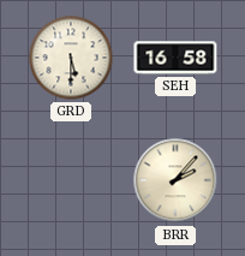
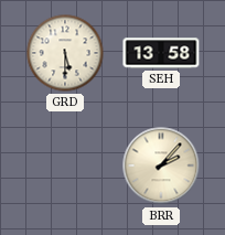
SEH: 16:58 -> 13:58 (161, 53)
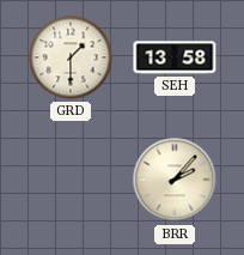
GRD: 5:30 -> 1:30 (71, 57)
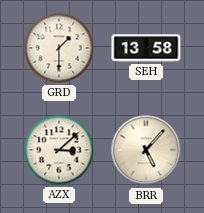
AZX: none -> 3:08 (59, 150)
BRR: 2:07 -> 5:07 (146, 150)
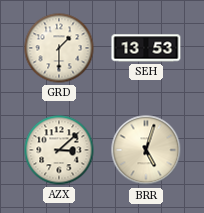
SEH: 13:58 -> 13:53 (146, 48)
BRR: 5:07 -> 5:03 (146, 150)
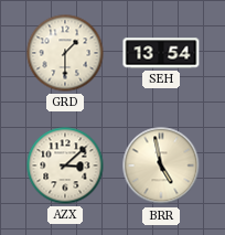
SEH: 13:53 -> 13:54 (161, 53)
BRR: 5:03 -> 4:58 (161, 165)
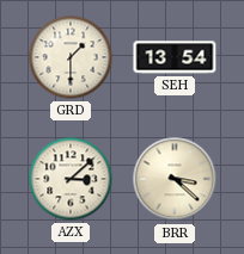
BRR: 4:58 -> 3:22 (175, 179)
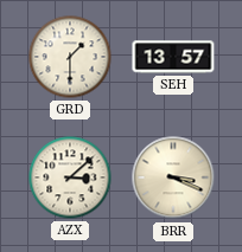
SEH: 13:54 -> 13:57 (173, 57)
BRR: 3:22 -> 3:19 (173, 177)
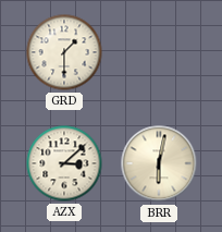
SEH: 13:57 -> none (173, 57)
BRR: 3:19 -> 6:02 (159, 163)
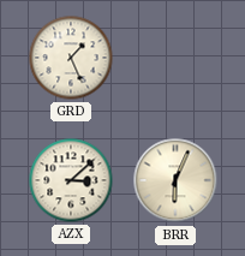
GRD: 1:30 -> 1:26 (71, 58)
BRR: 6:02 -> 6:04 (175, 180)
